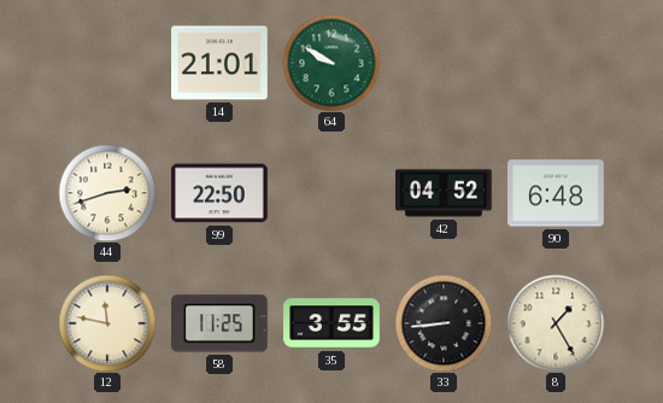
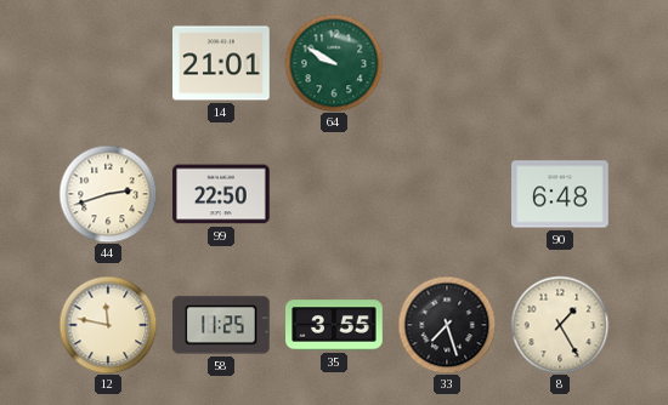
42: 04:52 -> none (444, 193)
33: 8:44 -> 7:27 (447, 325)
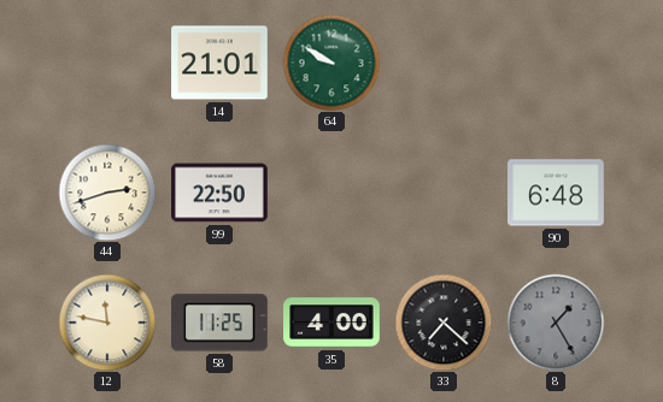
35: 3:55 -> 4:00 (331, 323)
33: 7:27 -> 7:22 (444, 323)
8 dial: cream -> grey (556, 323)
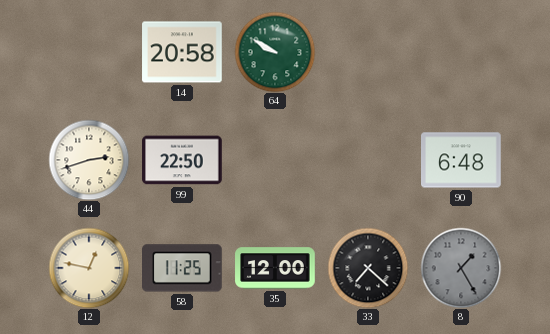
14: 21:01 -> 20:58 (182, 52)
12: 11:47 -> 12:47 (89, 268)
35: 4:00 -> 12:00 (275, 268)
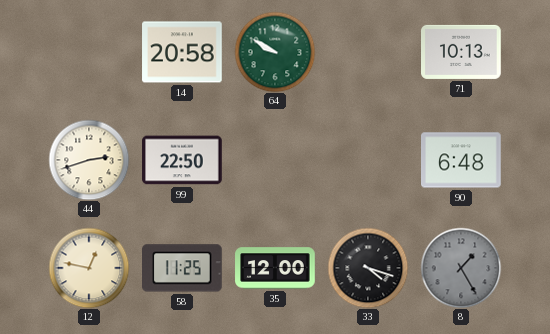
71: none -> 10:13 (461, 52)
33: 7:22 -> 4:18 (368, 268)
